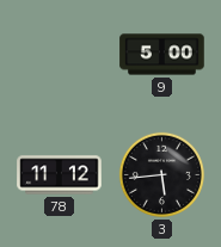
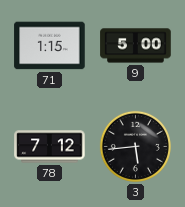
71: none -> 1:15 (50, 46)
78: 11:12 -> 7:12 (50, 147)
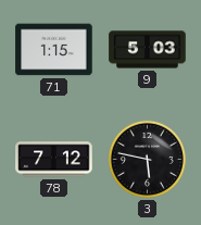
9: 5:00 -> 5:03 (148, 50)
3: 5:44 -> 5:47 (147, 159)
